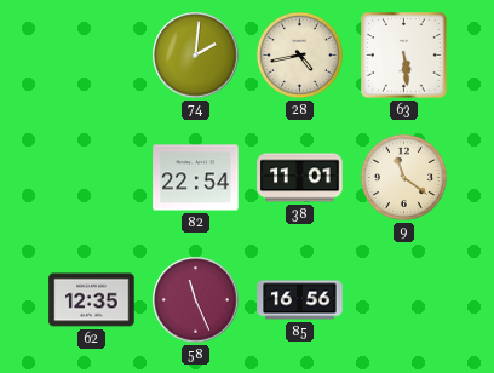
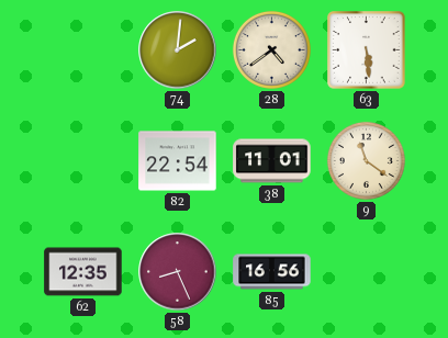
28: 4:43 -> 4:39 (271, 49)
58: 11:26 -> 8:26 (178, 272)
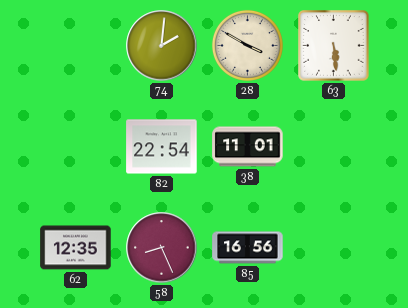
28: 4:39 -> 3:50 (247, 45)
9: 11:21 -> none (366, 160)
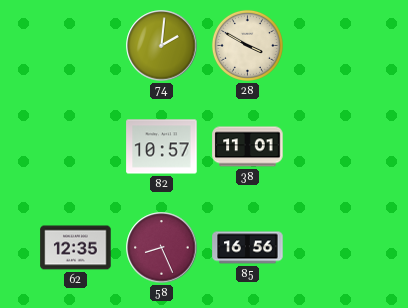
63: 5:29 -> none (334, 46)
82: 22:54 -> 10:57 (162, 147)
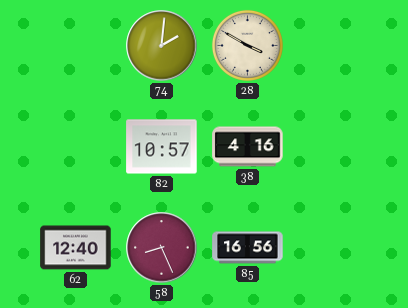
38: 11:01 -> 4:16 (248, 147)
62: 12:35 -> 12:40 (76, 248)
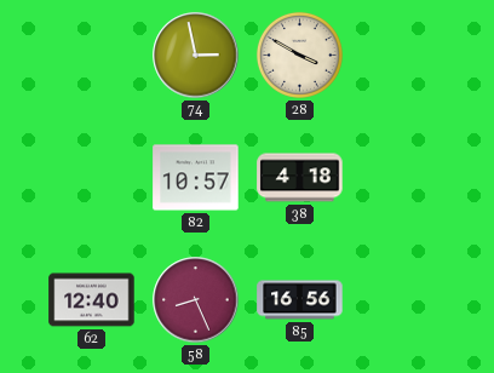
74: 2:01 -> 2:58 (196, 56)
38: 4:16 -> 4:18 (300, 178)
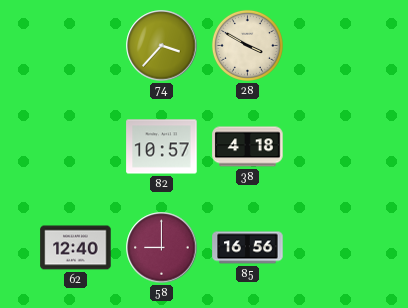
74: 2:58 -> 3:37 (162, 46)
58: 8:26 -> 9:00 (162, 248)
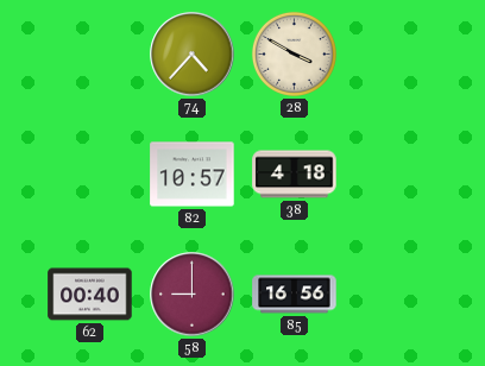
74: 3:37 -> 4:37 (193, 55)
62: 12:40 -> 00:40 (90, 295)
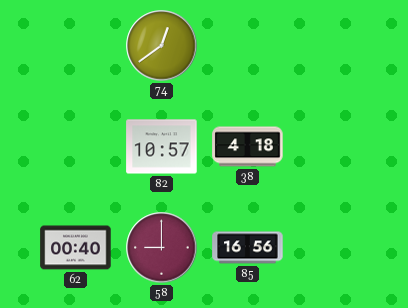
74: 4:37 -> 12:39 (162, 46)
28: 3:50 -> none (294, 53)
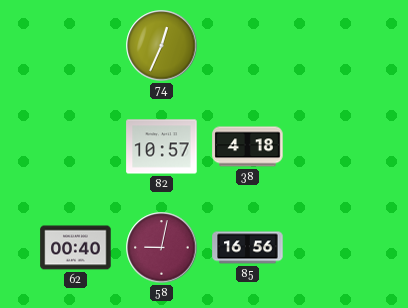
74: 12:39 -> 12:34 (162, 46)
58: 9:00 -> 9:02 (162, 248)
